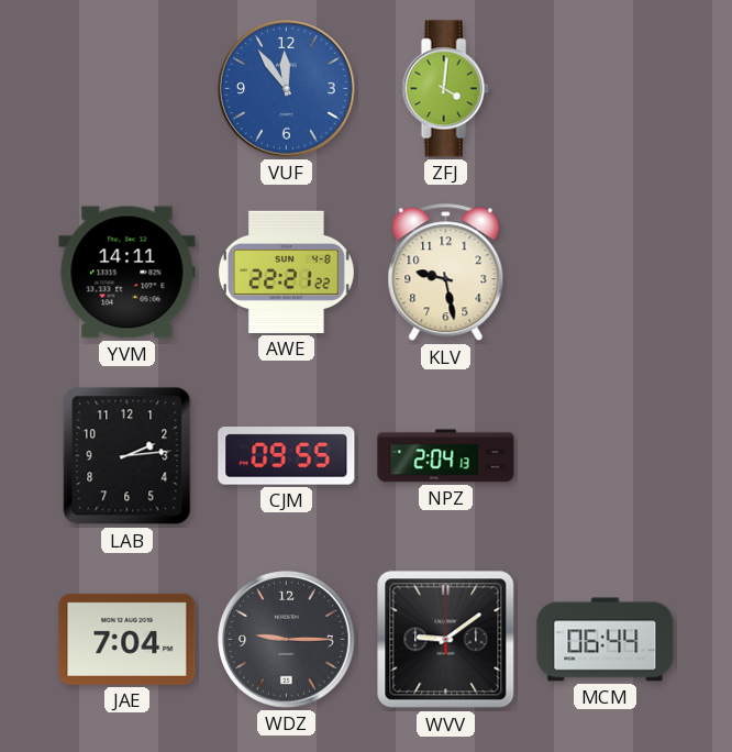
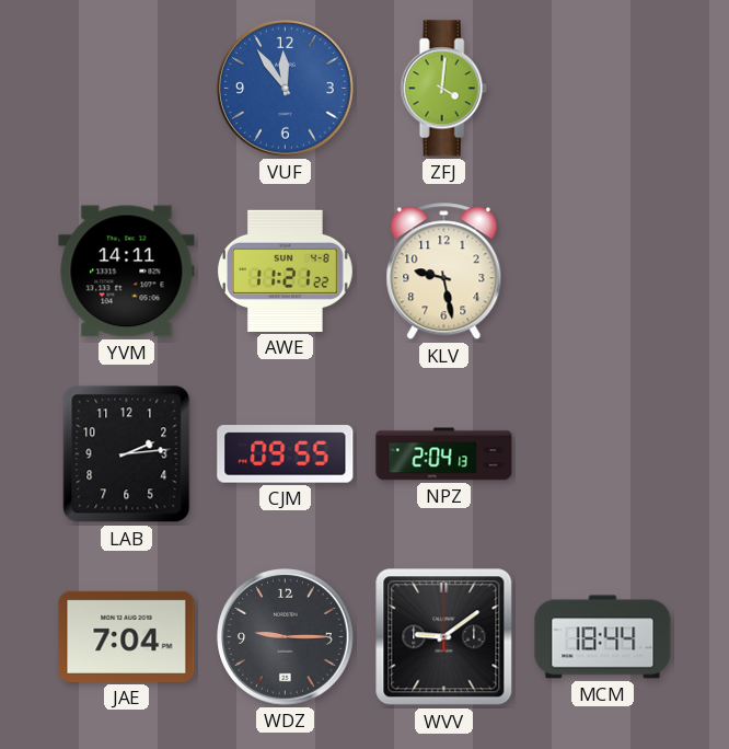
AWE: 22:21 -> 11:21 (285, 270)
MCM: 06:44 -> 18:44 (603, 637)
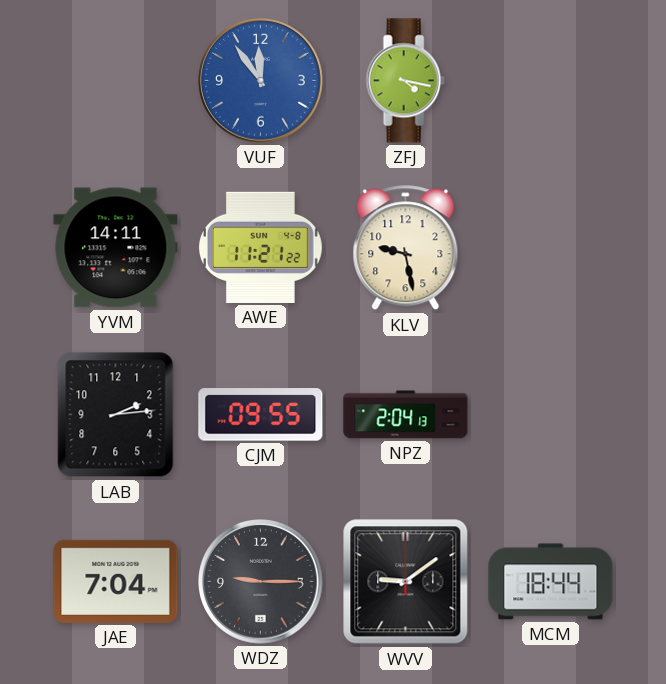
ZFJ: 4:01 -> 4:17 (405, 81)
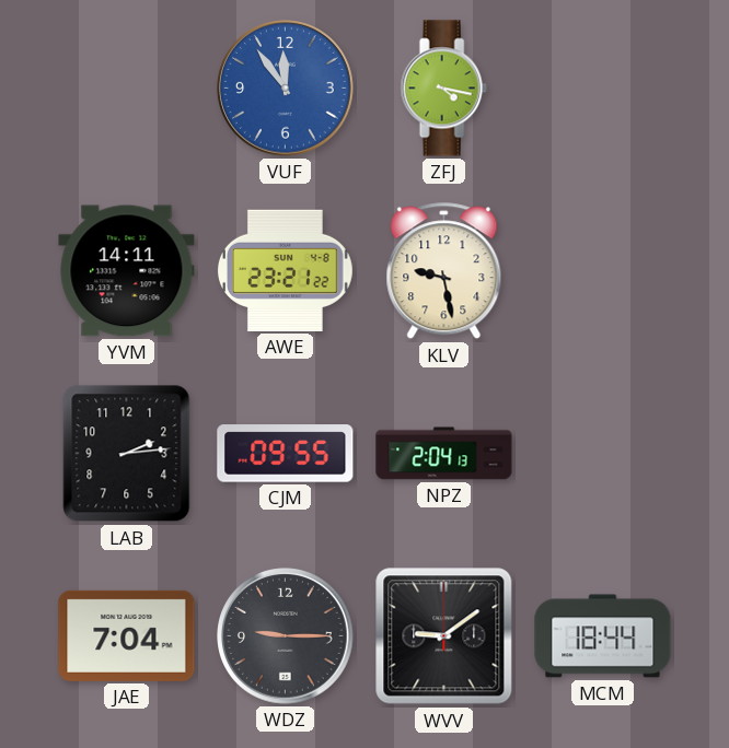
AWE: 11:21 -> 23:21 (285, 270)
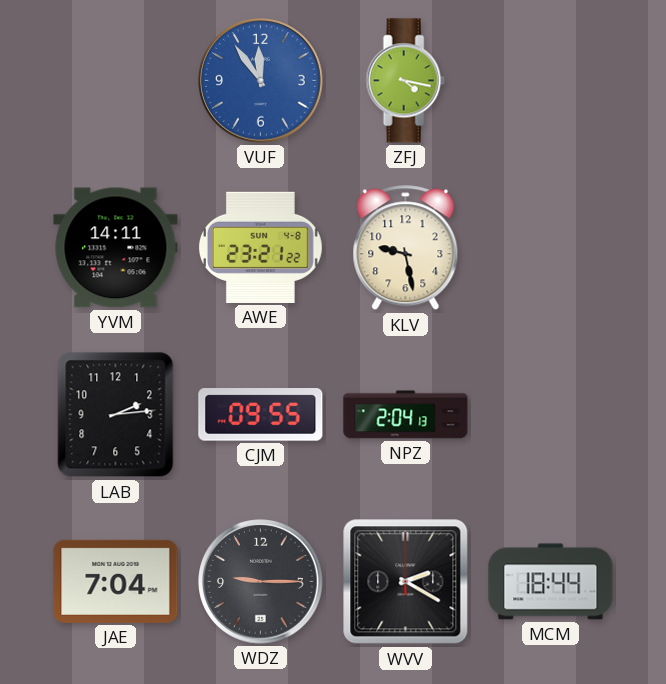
WVV: 9:09 -> 2:20 (406, 582)
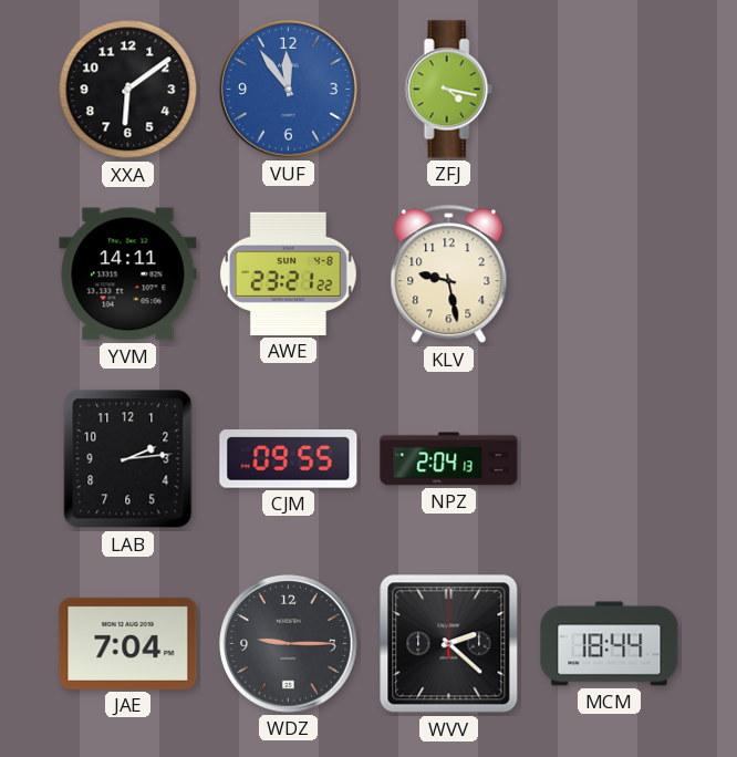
XXA: none -> 6:09 (128, 90)
WVV: 2:20 -> 2:22 (449, 644)
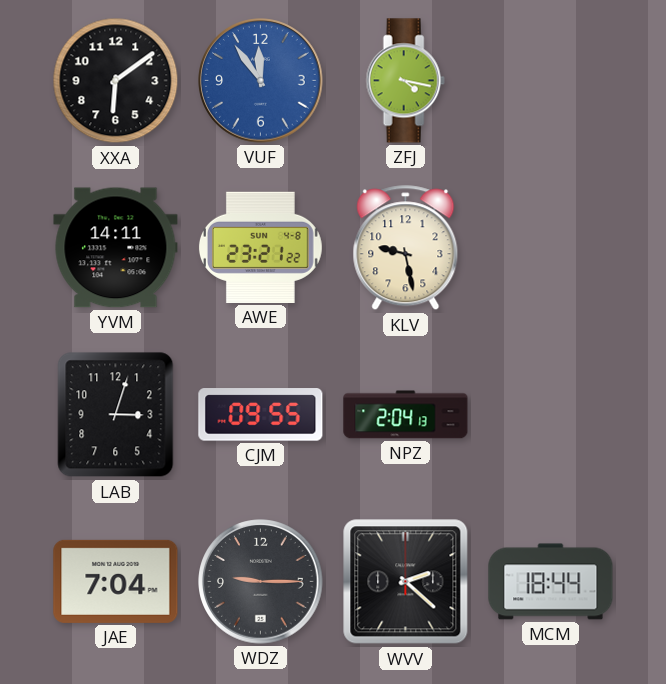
LAB: 2:14 -> 3:03 (116, 415)
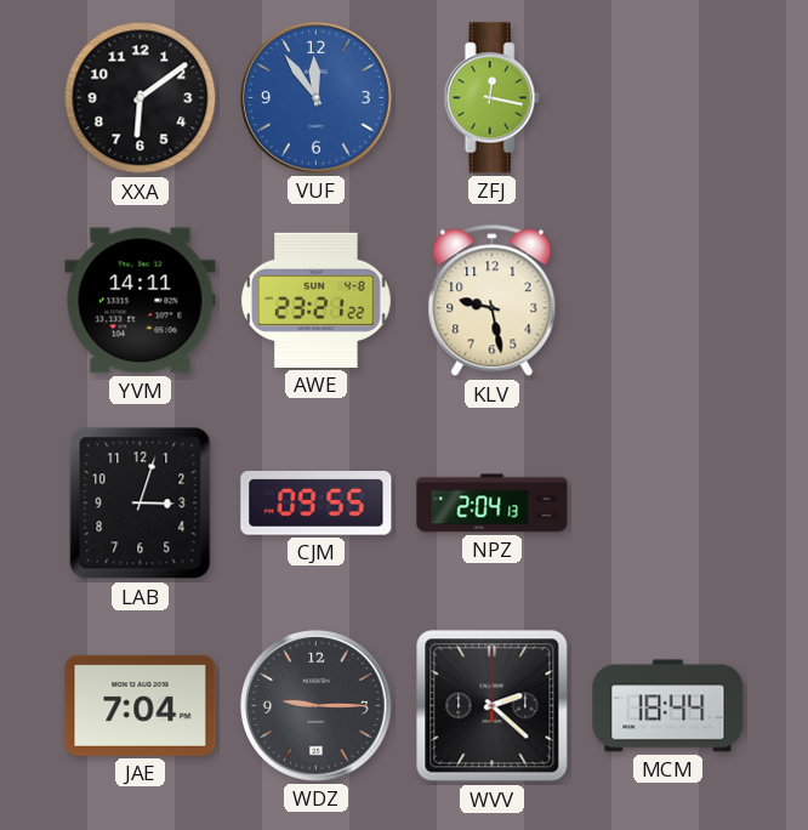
ZFJ: 4:17 -> 12:17 (491, 98)
